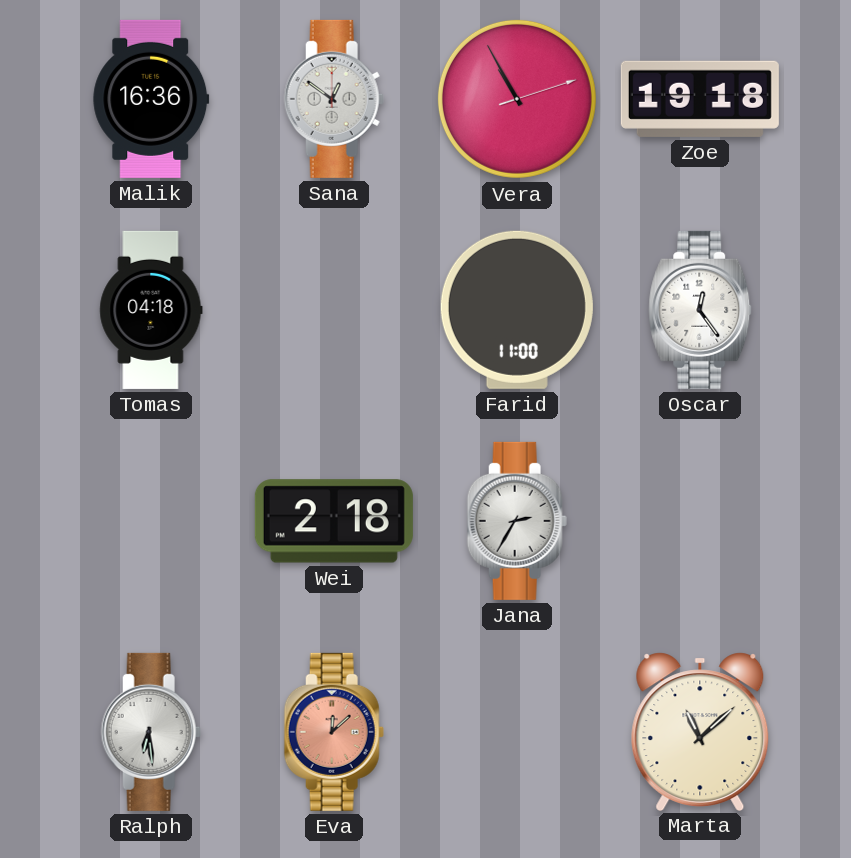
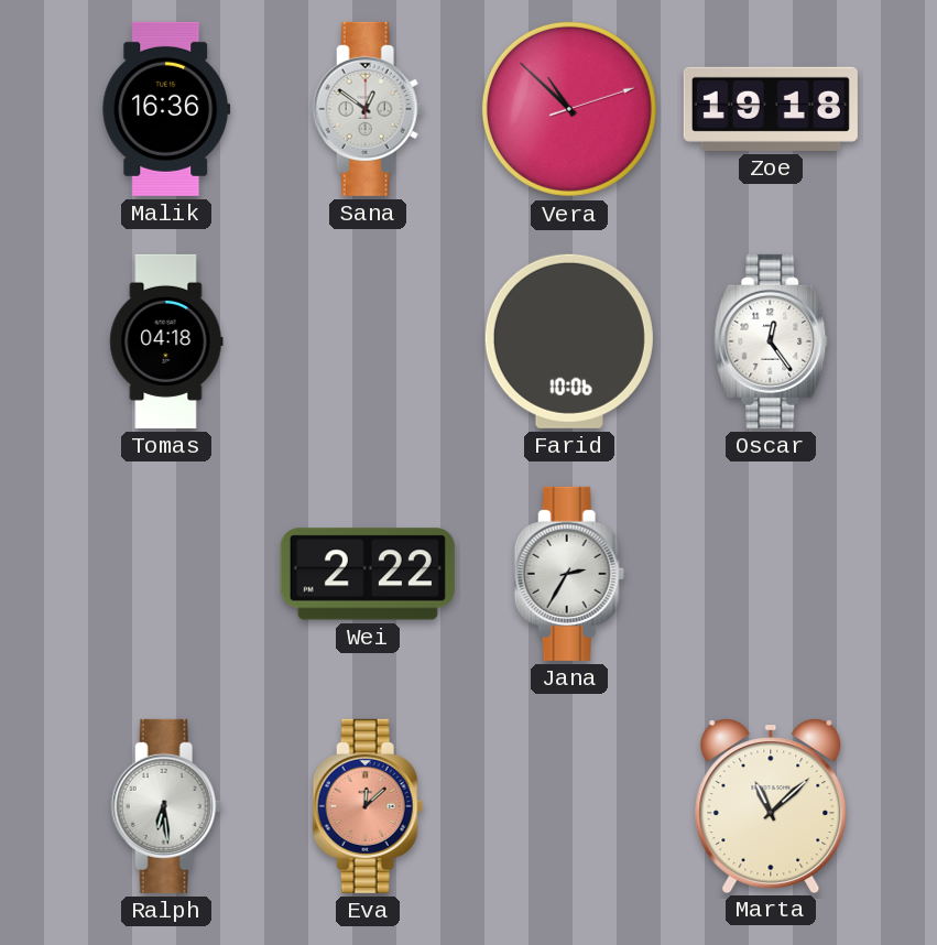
Vera: 10:55 -> 10:52 (569, 109)
Farid: 11:00 -> 10:06 (569, 341)
Wei: 2:18 -> 2:22 (368, 574)
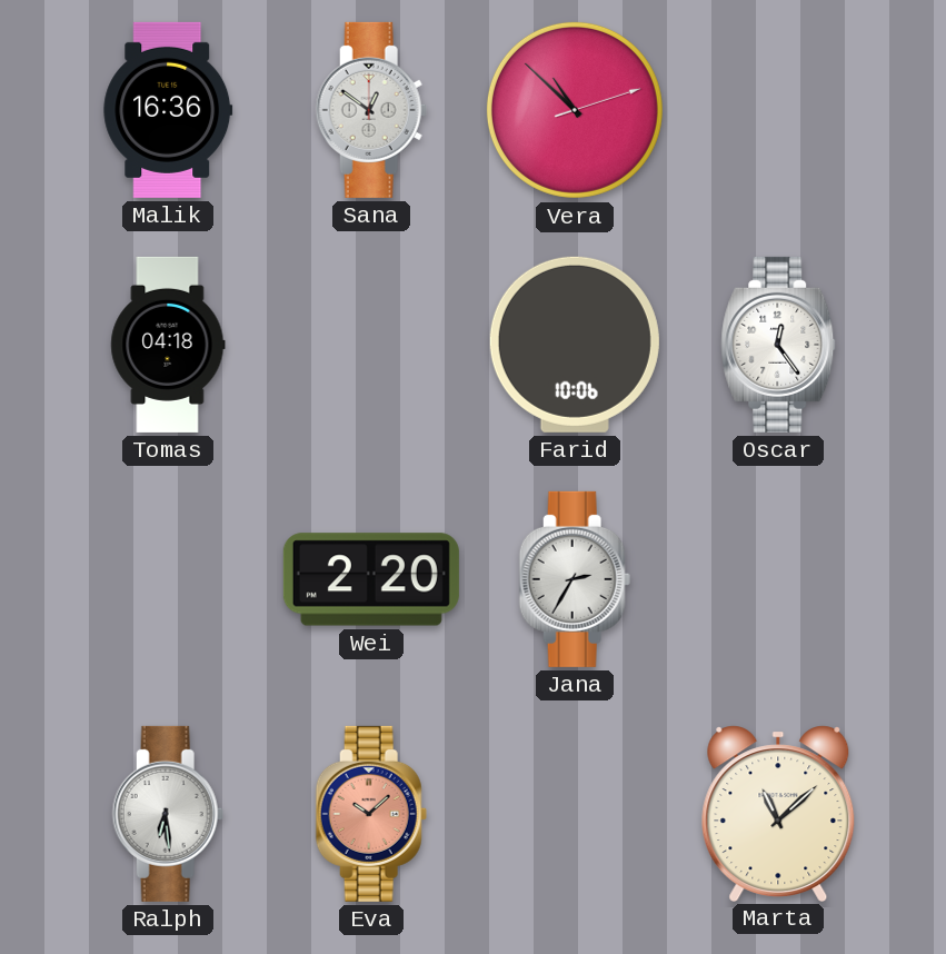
Zoe: 19:18 -> none (771, 109)
Wei: 2:22 -> 2:20 (371, 579)
Eva: 12:08 -> 10:08 (371, 814)
